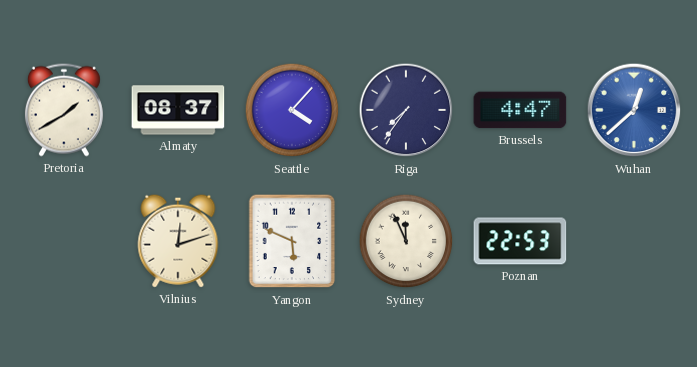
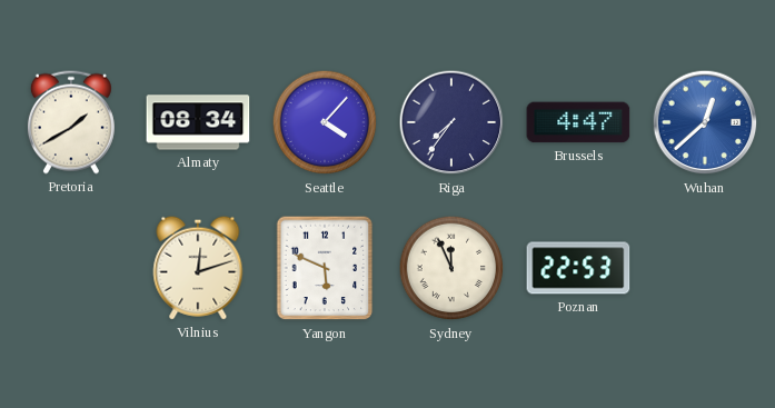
Almaty: 08:37 -> 08:34 (198, 122)
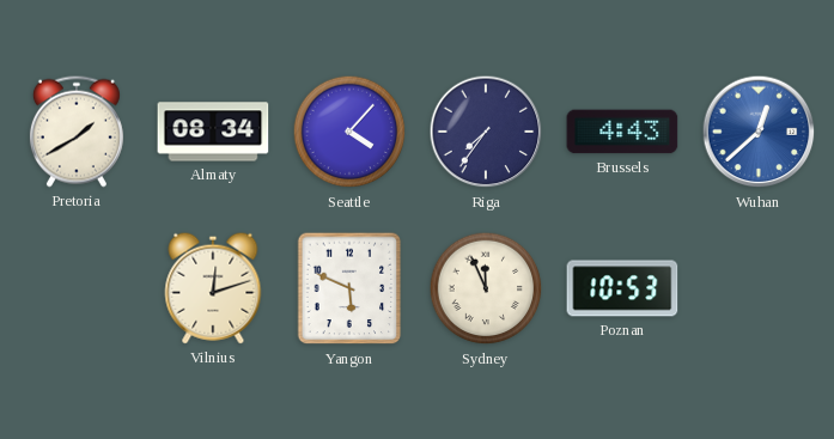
Brussels: 4:47 -> 4:43 (622, 132)
Poznan: 22:53 -> 10:53 (622, 288)
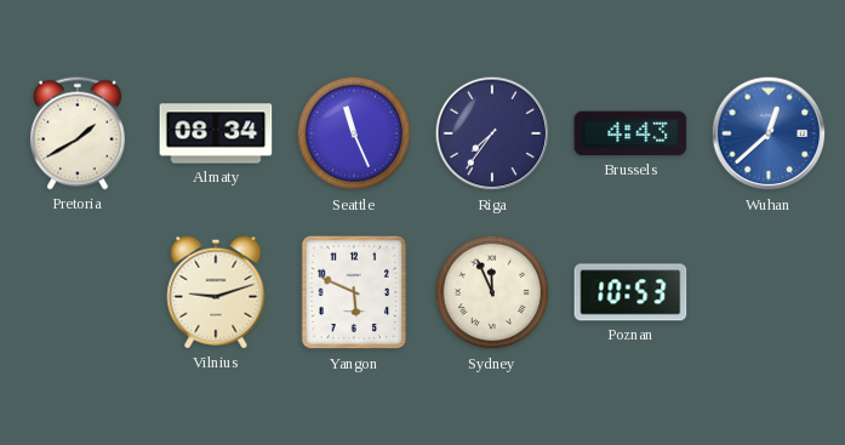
Seattle: 4:07 -> 11:26 (354, 133)
Vilnius: 12:12 -> 9:12 (216, 292)
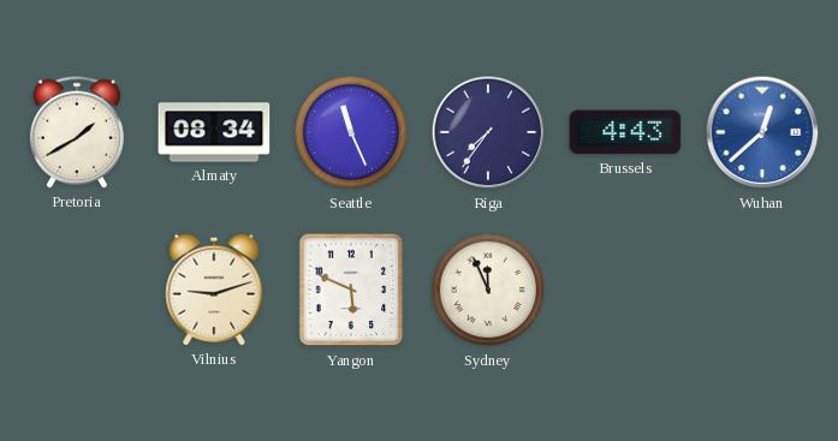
Poznan: 10:53 -> none (630, 292)
